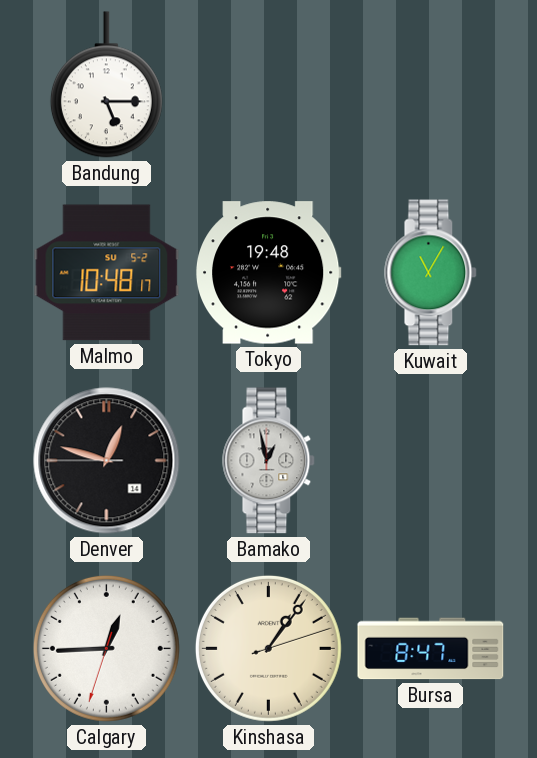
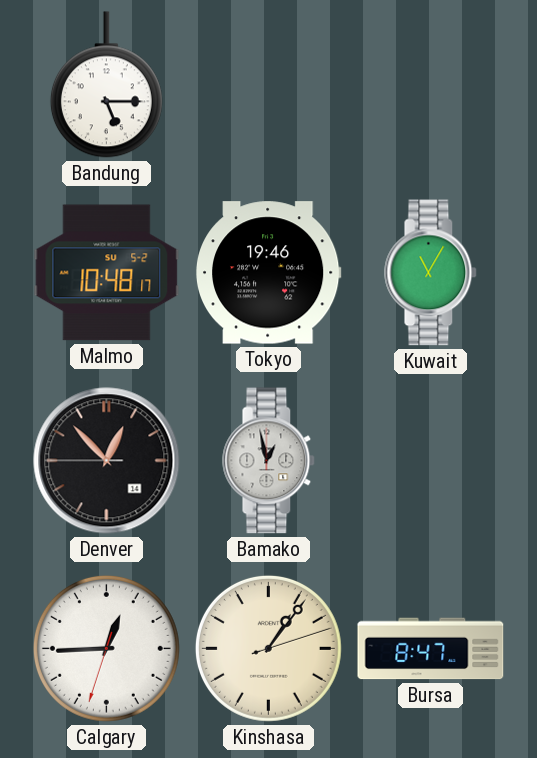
Tokyo: 19:48 -> 19:46 (268, 273)
Denver: 12:47 -> 12:52 (107, 461)
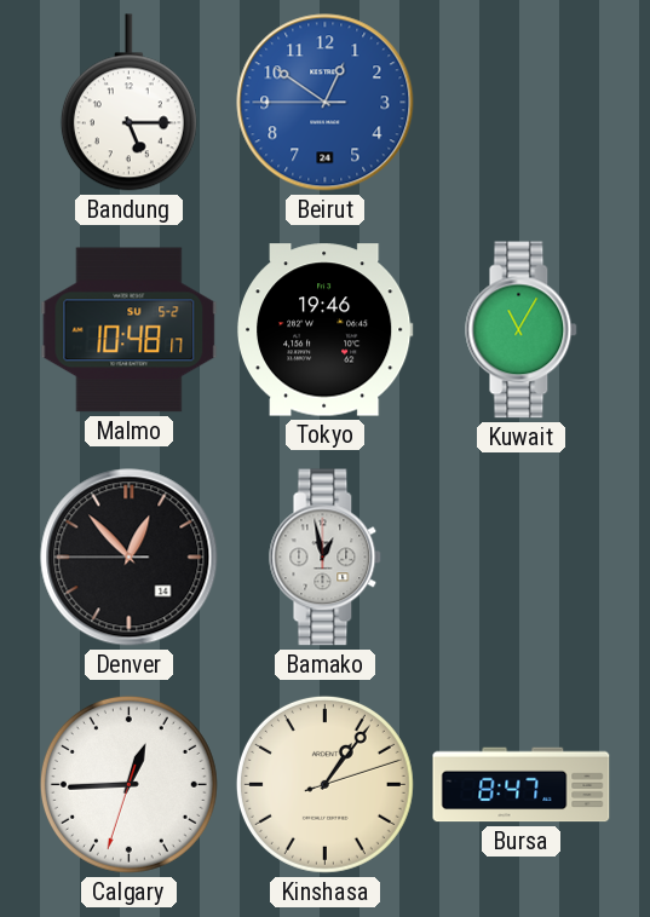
Beirut: none -> 12:50 (326, 103)
